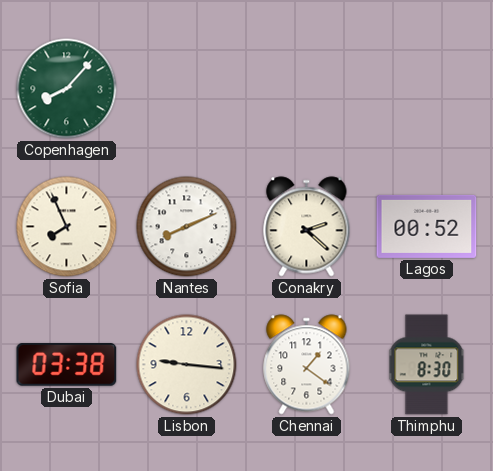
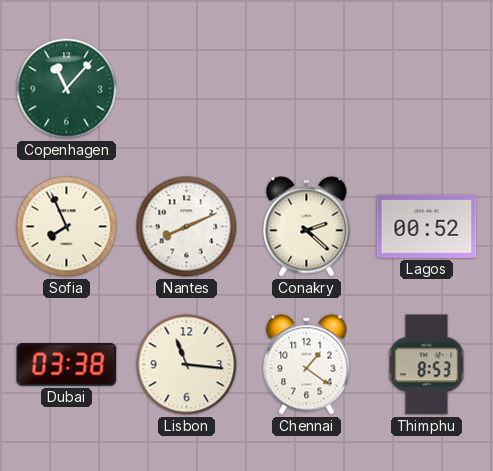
Copenhagen: 8:07 -> 11:07 (67, 89)
Lisbon: 9:16 -> 11:16 (187, 365)
Thimphu: 8:30 -> 8:53 (427, 365)
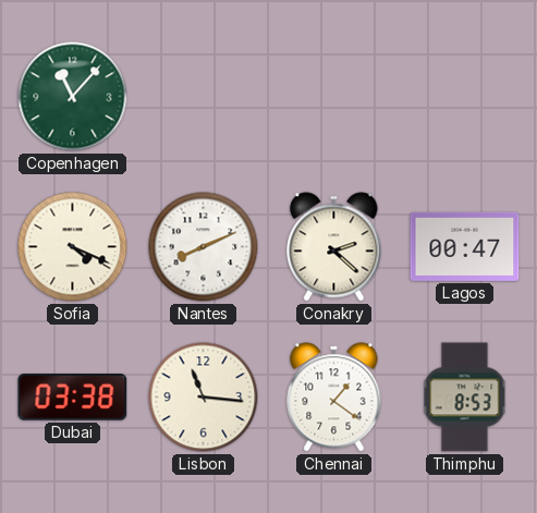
Sofia: 7:56 -> 4:19 (73, 247)
Lagos: 00:52 -> 00:47 (465, 246)
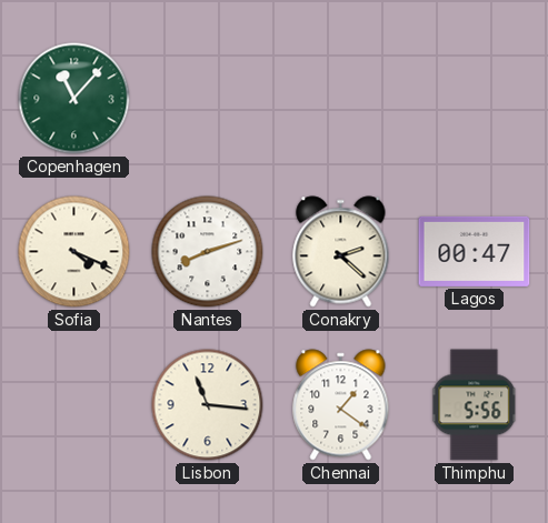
Nantes: 8:11 -> 8:12 (208, 252)
Dubai: 03:38 -> none (73, 398)
Thimphu: 8:53 -> 5:56 (475, 405)
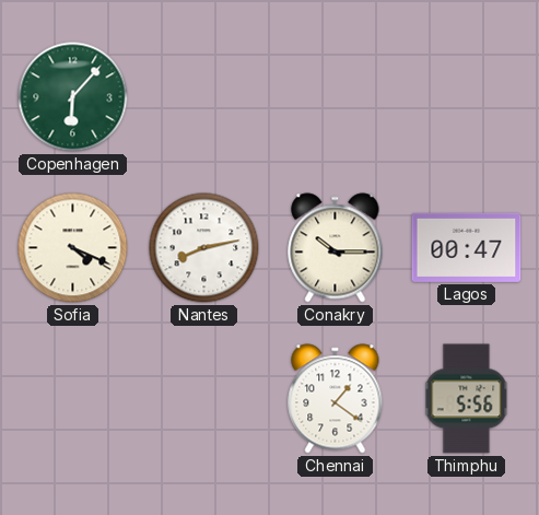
Copenhagen: 11:07 -> 6:07 (73, 97)
Nantes: 8:12 -> 8:13 (204, 248)
Conakry: 2:22 -> 10:15 (336, 248)
Lisbon: 11:16 -> none (208, 405)
